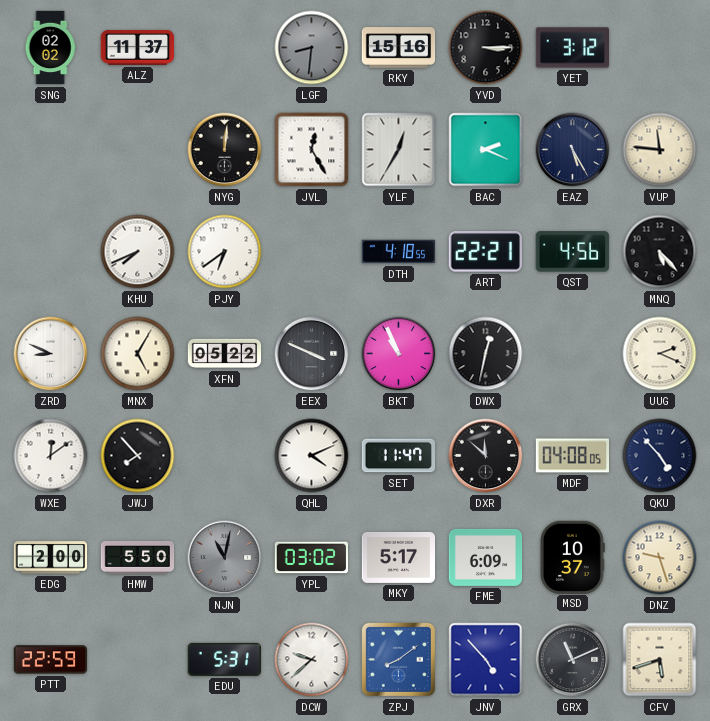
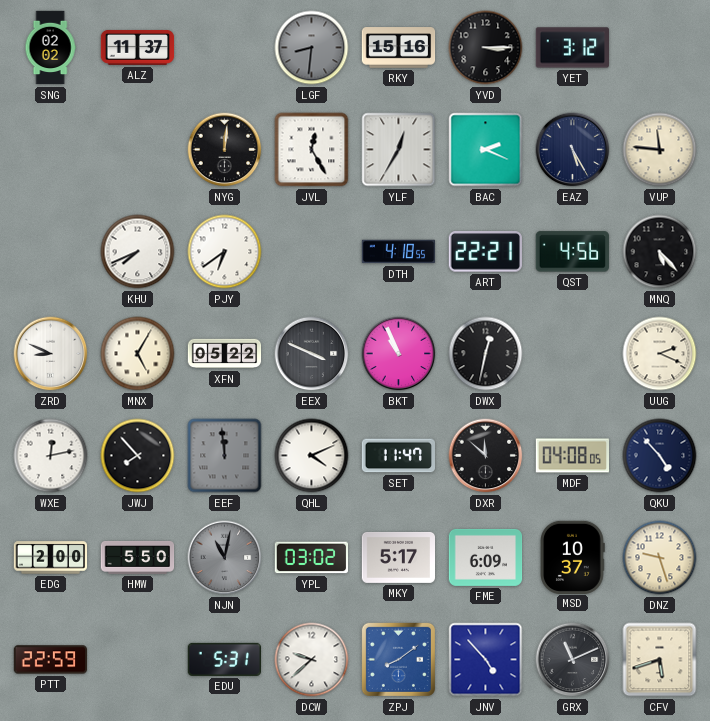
WXE: 12:09 -> 12:13 (51, 456)
EEF: none -> 11:59 (225, 456)
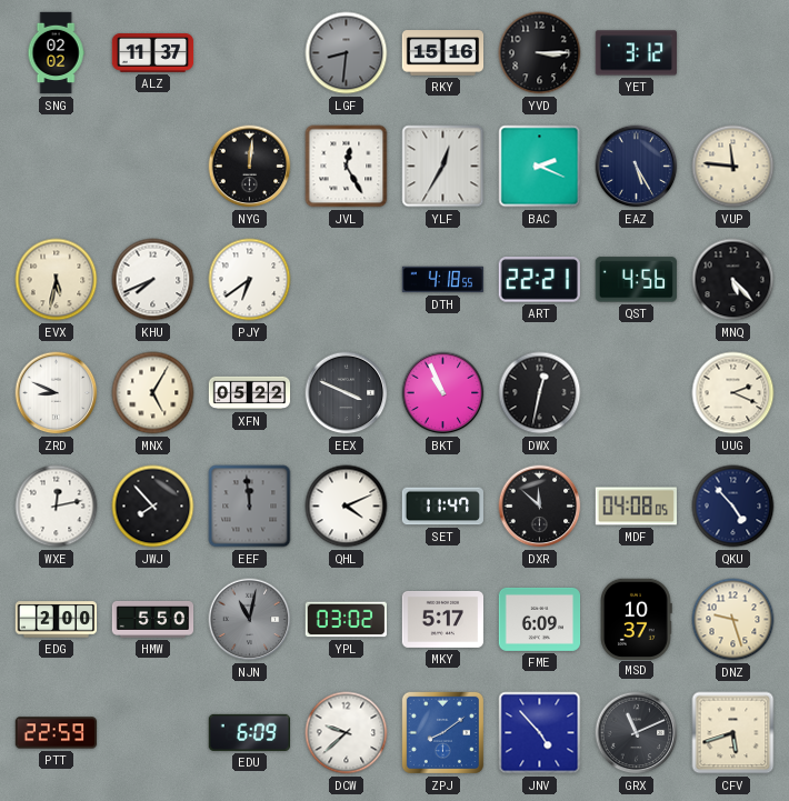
EVX: none -> 5:32 (57, 280)
EDU: 5:31 -> 6:09 (249, 732)
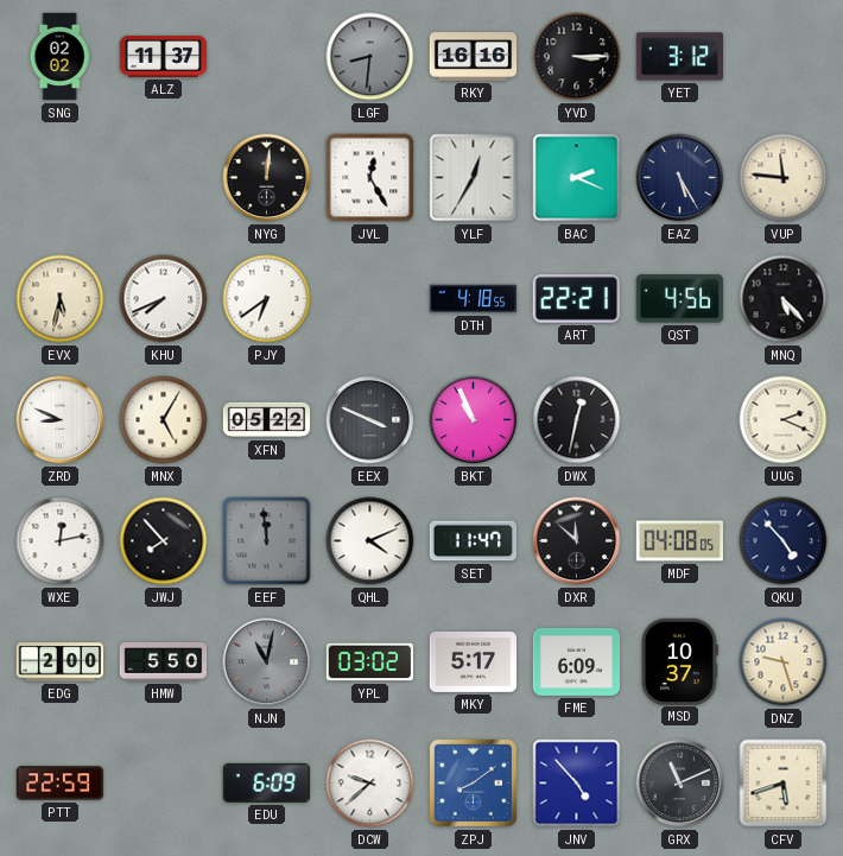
RKY: 15:16 -> 16:16 (474, 57)
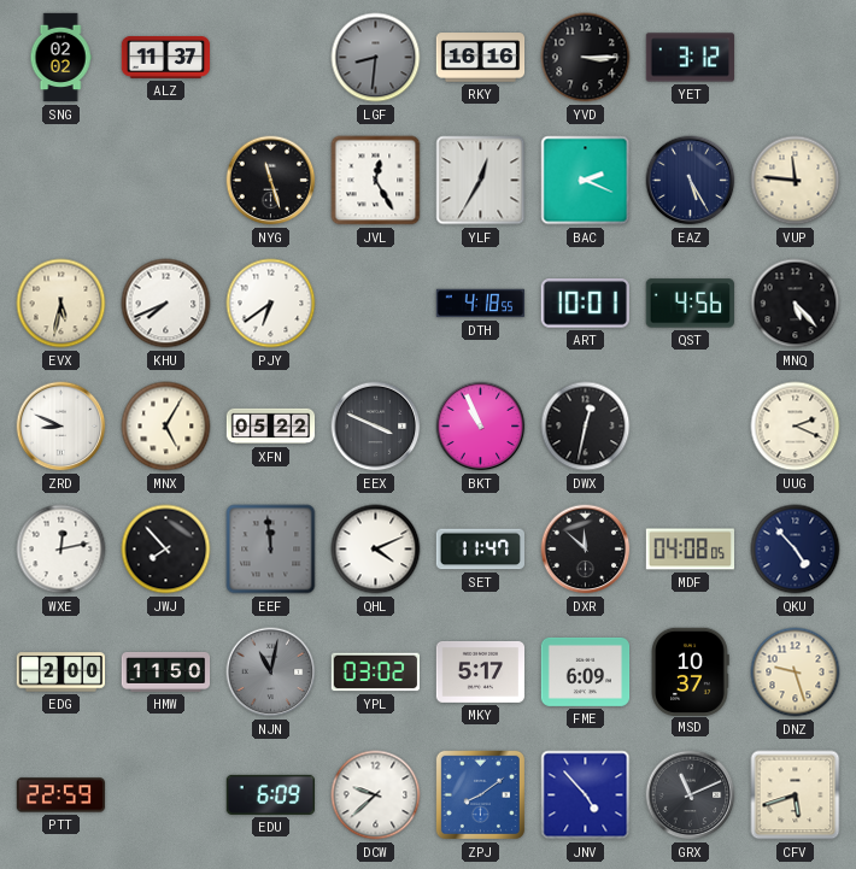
NYG: 12:01 -> 11:27 (271, 181)
ART: 22:21 -> 10:01 (585, 304)
HMW: 5:50 -> 11:50 (166, 671)
